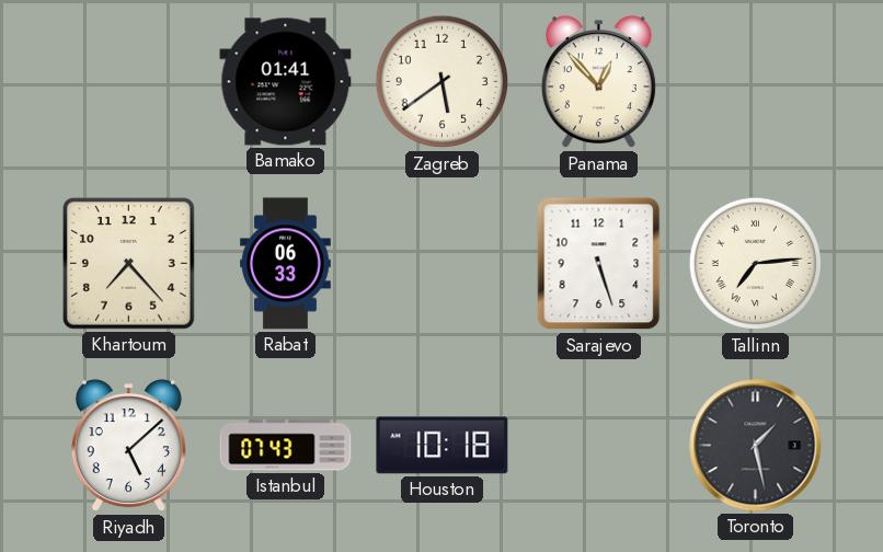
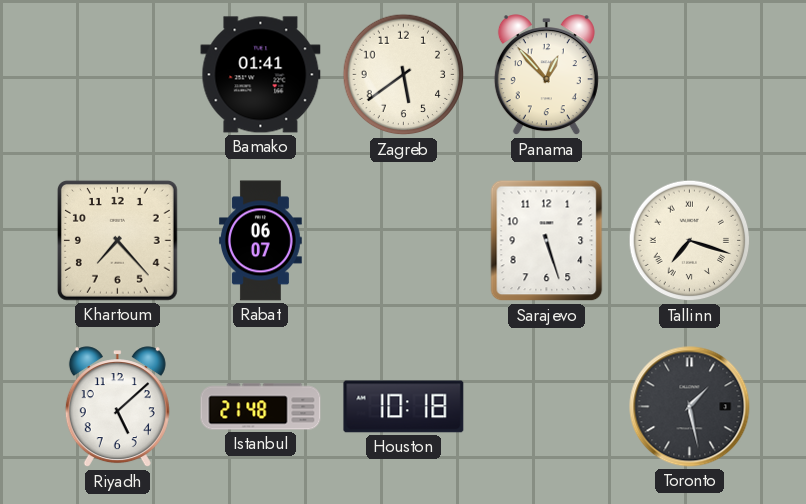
Rabat: 06:33 -> 06:07 (261, 241)
Tallinn: 7:14 -> 7:18 (690, 241)
Istanbul: 07:43 -> 21:48 (261, 407)
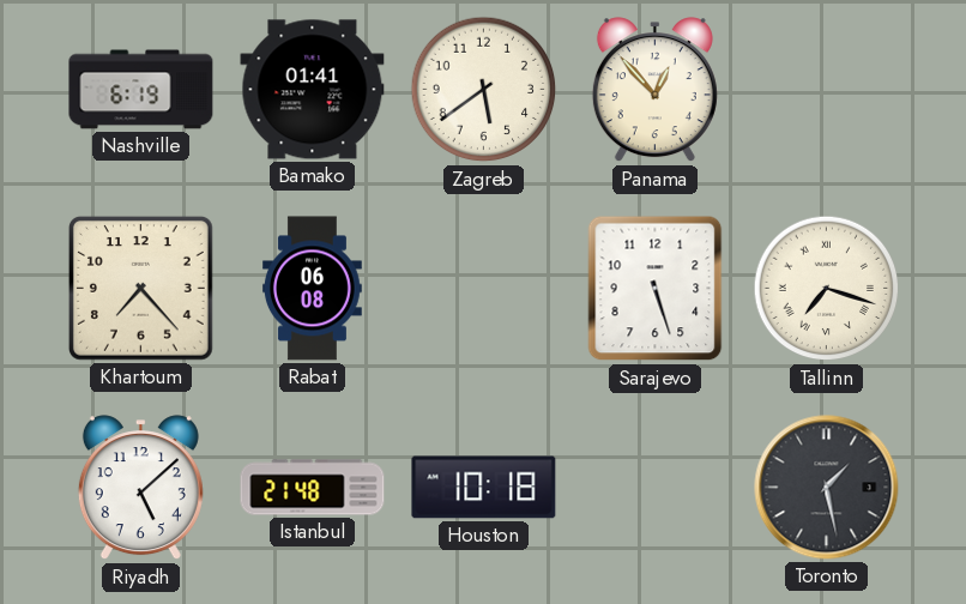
Nashville: none -> 6:19 (141, 90)
Rabat: 06:07 -> 06:08 (313, 289)
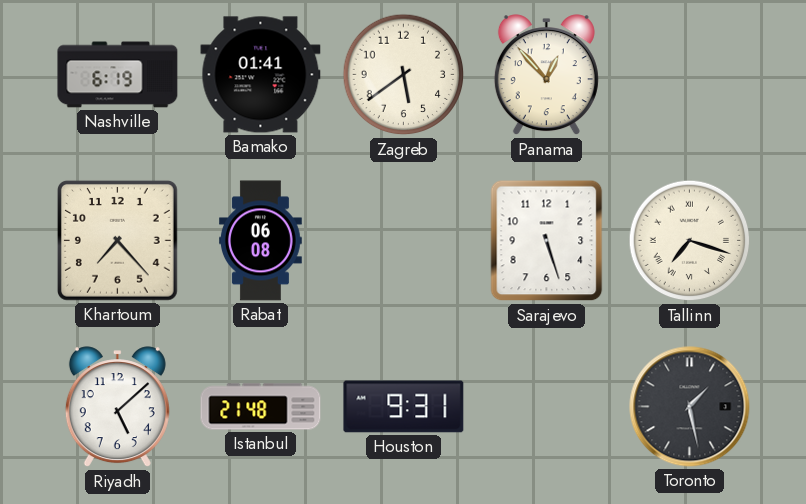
Houston: 10:18 -> 9:31 (404, 407)
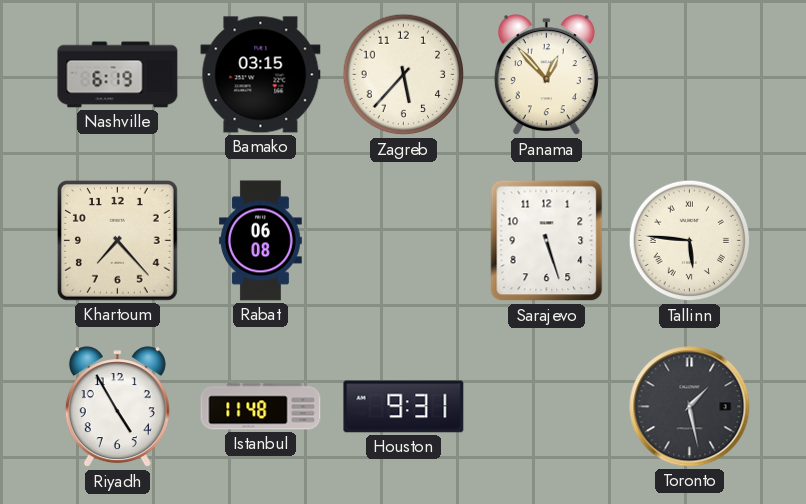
Bamako: 01:41 -> 03:15 (261, 75)
Zagreb: 5:39 -> 5:37 (404, 75)
Tallinn: 7:18 -> 5:46 (690, 241)
Riyadh: 5:08 -> 4:55 (117, 407)
Istanbul: 21:48 -> 11:48 (261, 407)
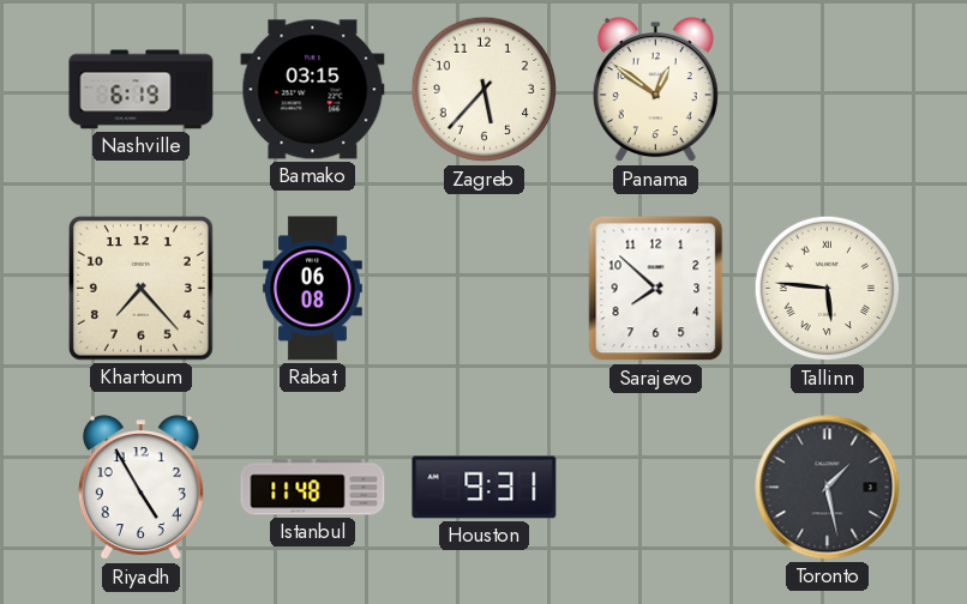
Panama: 12:53 -> 12:51 (655, 90)
Sarajevo: 5:27 -> 7:52 (656, 289)
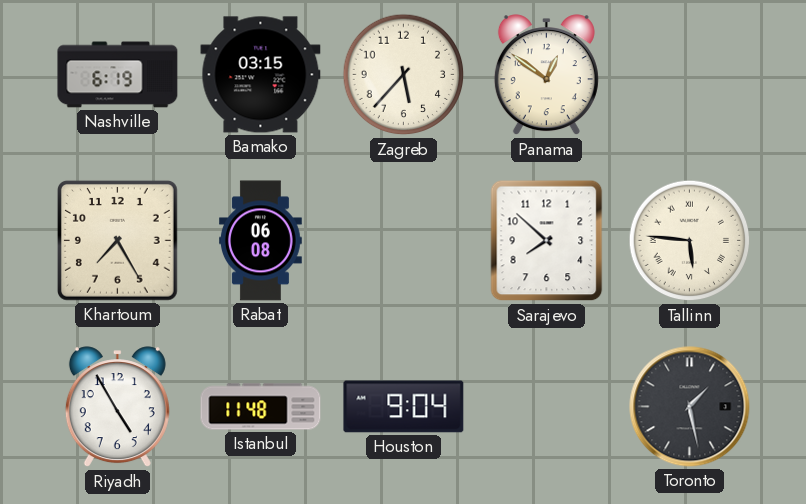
Khartoum: 7:23 -> 7:25 (117, 240)
Houston: 9:31 -> 9:04 (404, 407)
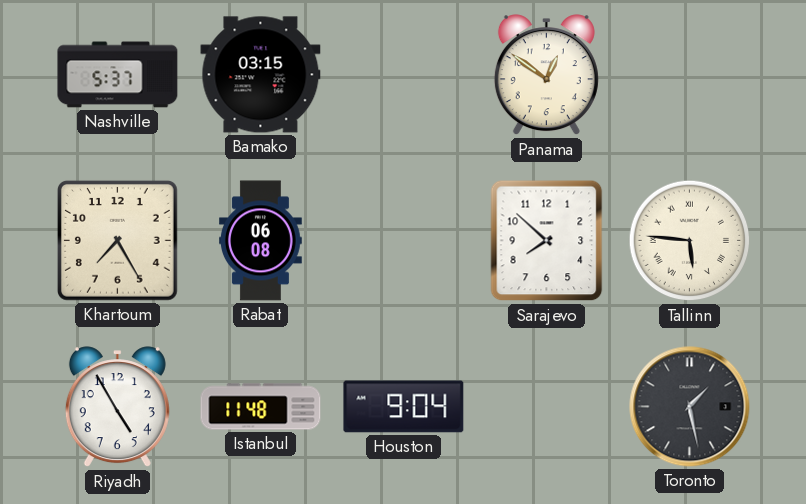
Nashville: 6:19 -> 5:37 (118, 75)
Zagreb: 5:37 -> none (404, 75)
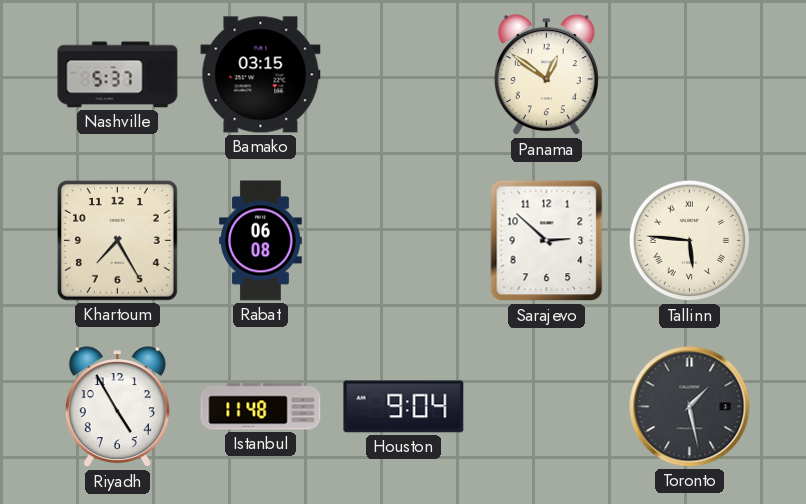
Sarajevo: 7:52 -> 2:52 (547, 241)
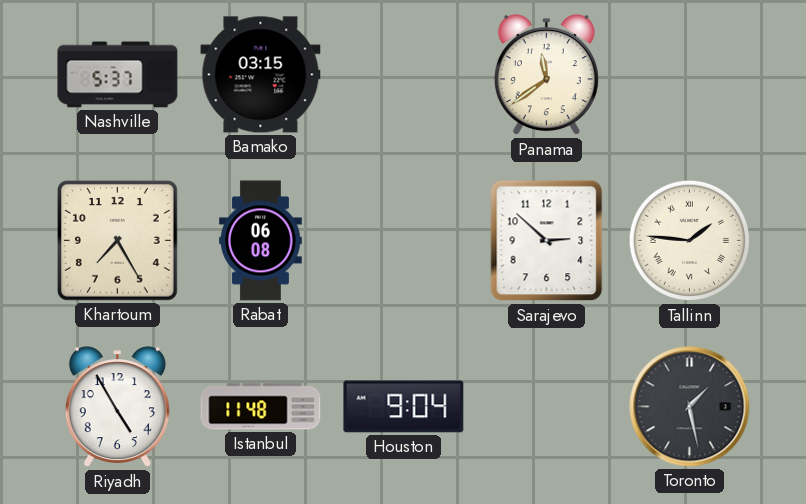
Panama: 12:51 -> 11:39 (546, 75)
Tallinn: 5:46 -> 1:46 (690, 241)
